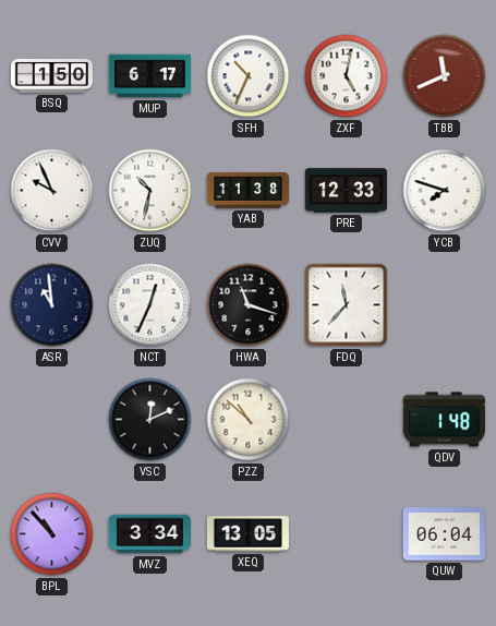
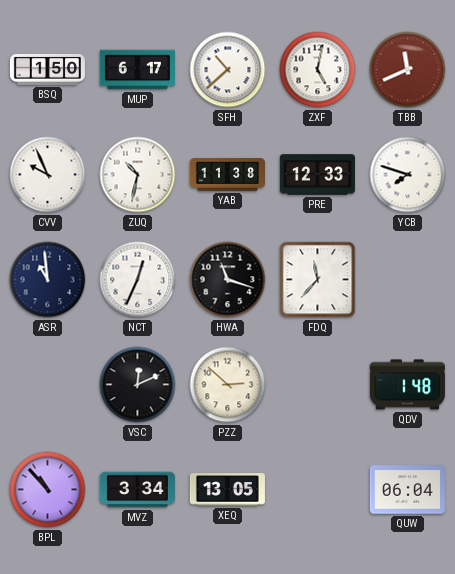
SFH: 10:34 -> 10:38 (228, 70)
PZZ: 10:52 -> 2:52 (228, 385)
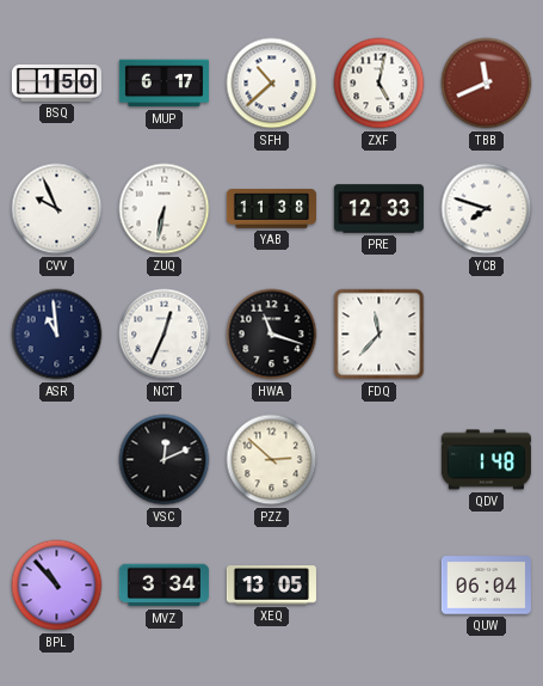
ZUQ: 10:32 -> 6:32 (165, 209)
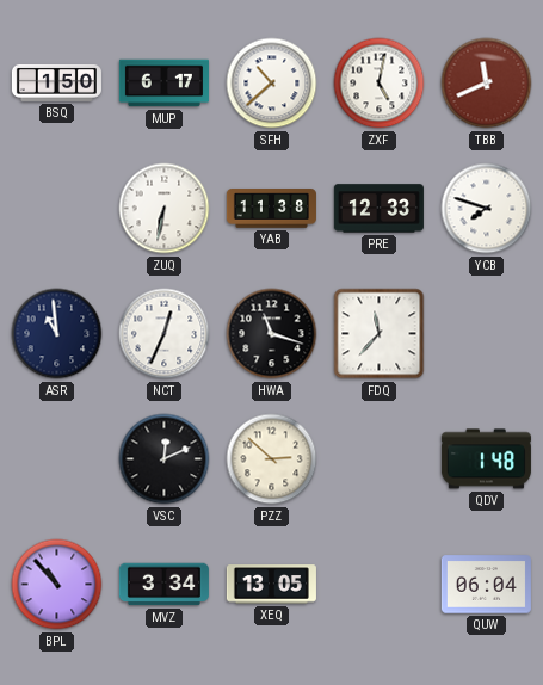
CVV: 9:56 -> none (57, 209)
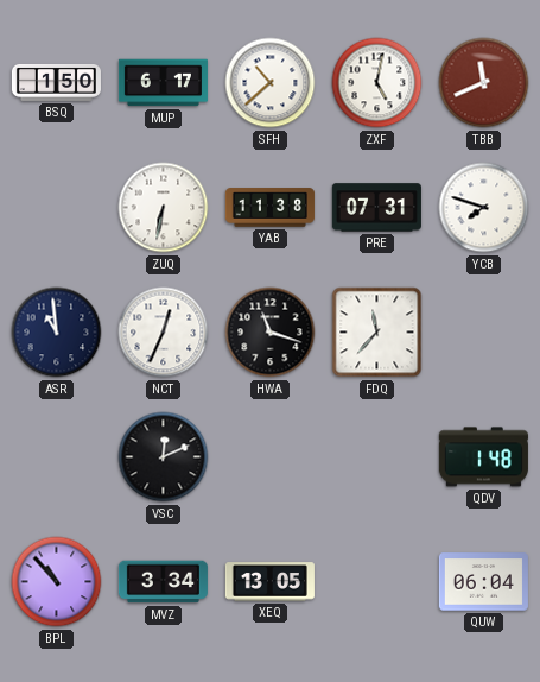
PRE: 12:33 -> 07:31 (376, 208)
PZZ: 2:52 -> none (272, 459)
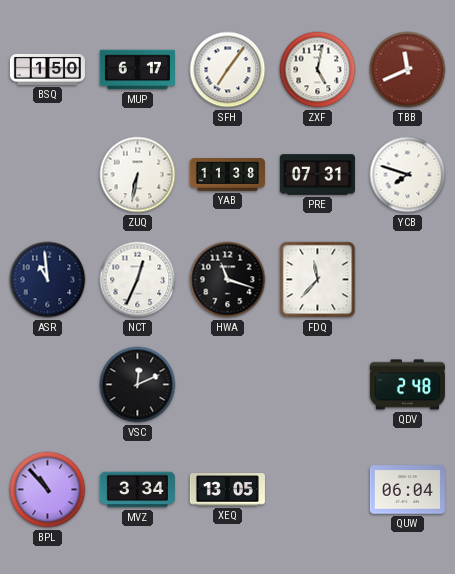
SFH: 10:38 -> 7:06 (228, 70)
QDV: 1:48 -> 2:48 (407, 385)
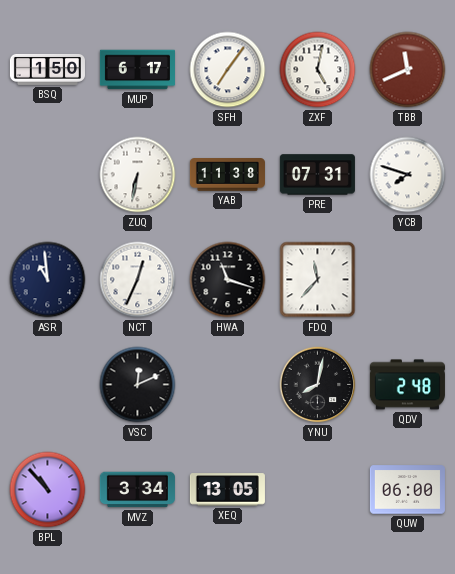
YNU: none -> 8:02 (318, 385)
QUW: 06:04 -> 06:00 (407, 490)
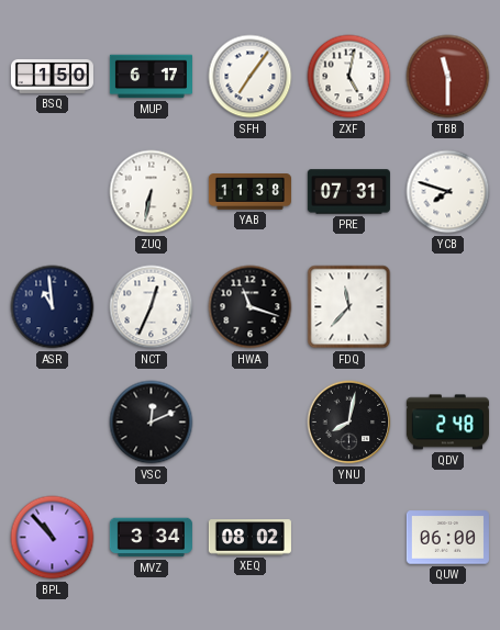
TBB: 11:41 -> 11:30 (448, 77)
XEQ: 13:05 -> 08:02 (249, 538)
